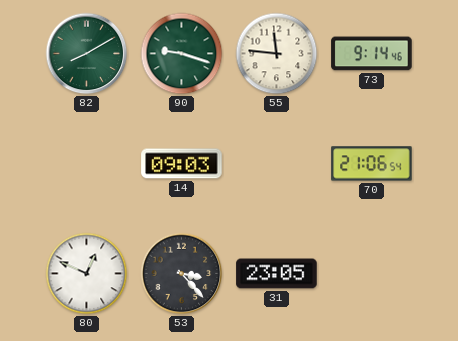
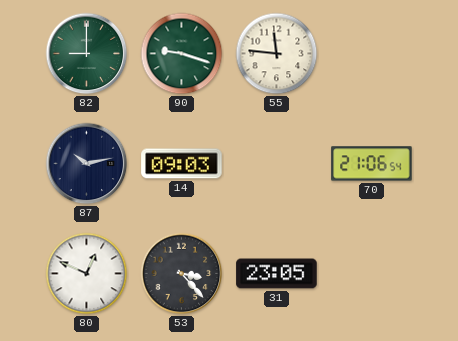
82: 8:10 -> 9:00 (87, 54)
73: 9:14 -> none (372, 54)
87: none -> 10:13 (87, 164)
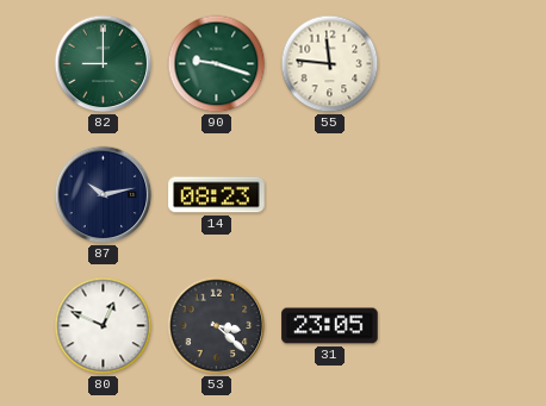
14: 09:03 -> 08:23 (217, 195)
70: 21:06 -> none (372, 164)
53: 3:23 -> 3:22 (217, 326)
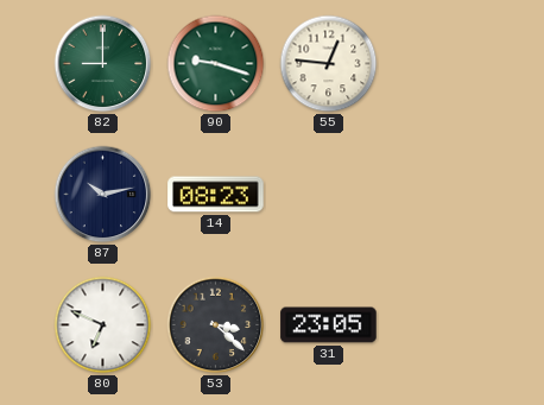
55: 11:46 -> 12:46 (329, 64)
80: 12:49 -> 6:49 (103, 325)
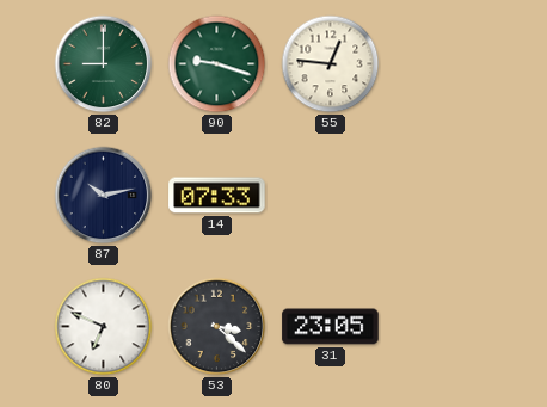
14: 08:23 -> 07:33 (217, 196)
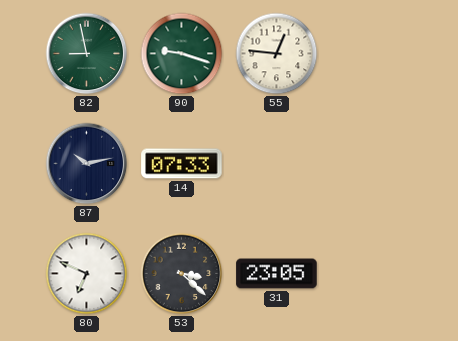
82: 9:00 -> 8:58 (87, 54)
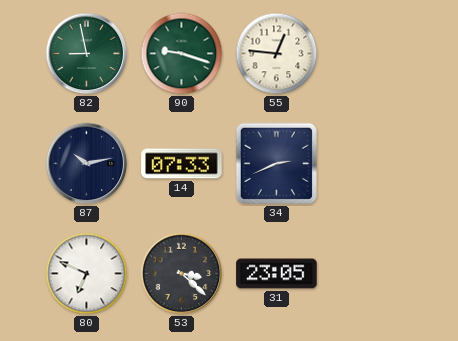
34: none -> 2:41 (276, 163)
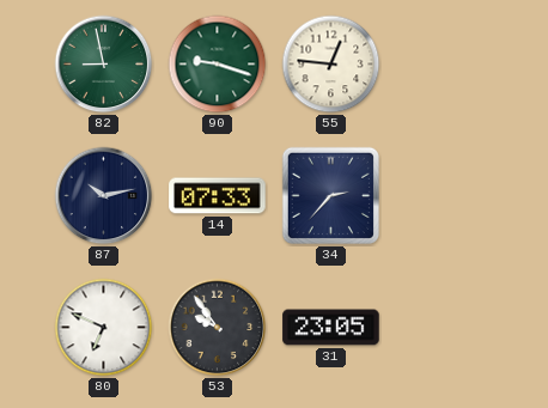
34: 2:41 -> 2:37 (330, 195)
53: 3:22 -> 9:54 (218, 328)
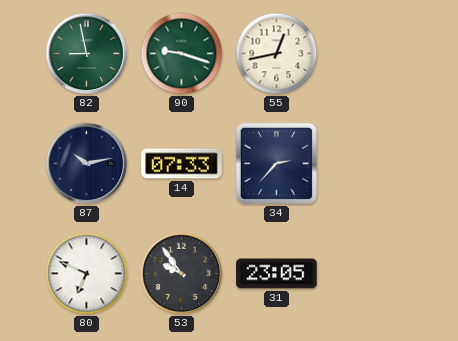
55: 12:46 -> 12:43 (277, 54)
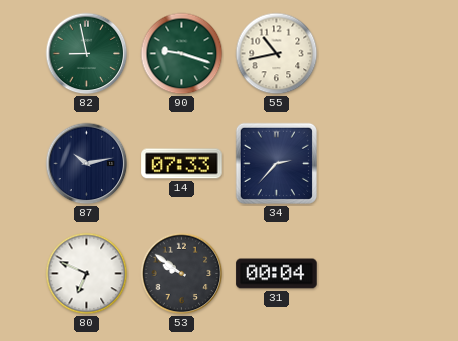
55: 12:43 -> 10:43 (277, 54)
53: 9:54 -> 9:51 (182, 274)
31: 23:05 -> 00:04 (277, 274)
